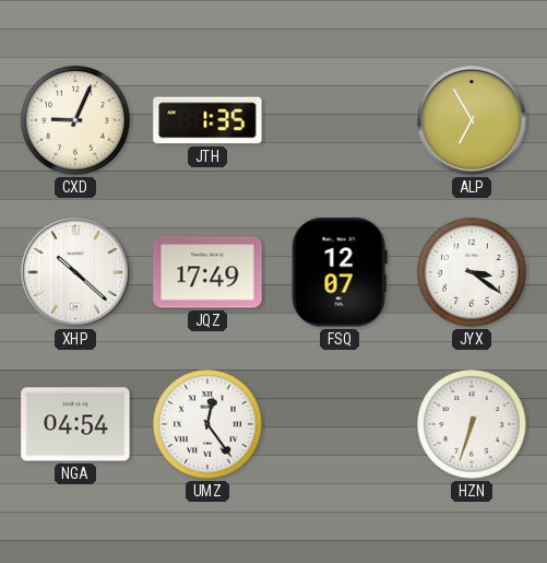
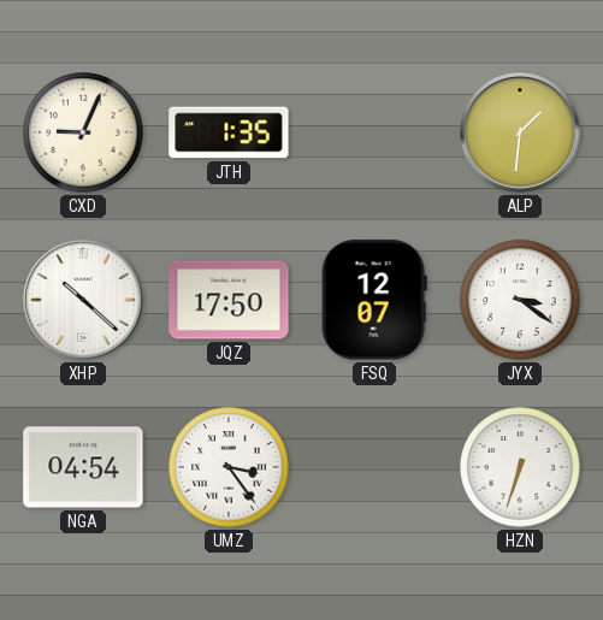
ALP: 6:55 -> 1:31 (521, 134)
JQZ: 17:49 -> 17:50 (229, 300)
UMZ: 12:24 -> 3:24 (229, 467)
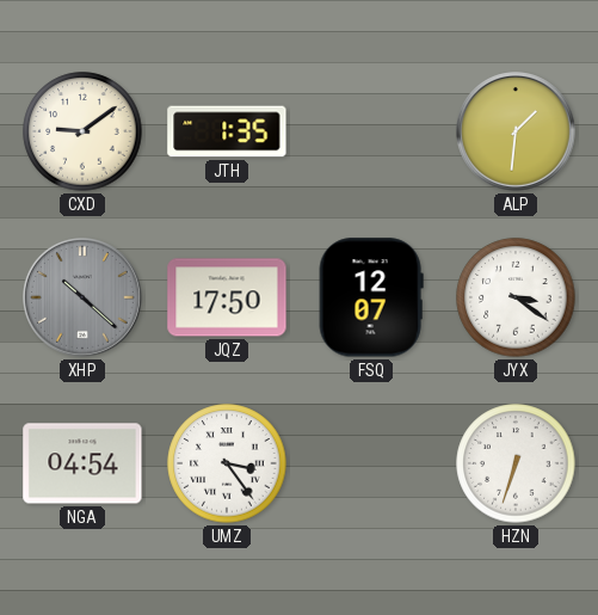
CXD: 9:04 -> 9:09 (82, 131)
XHP dial: white -> grey (84, 299)
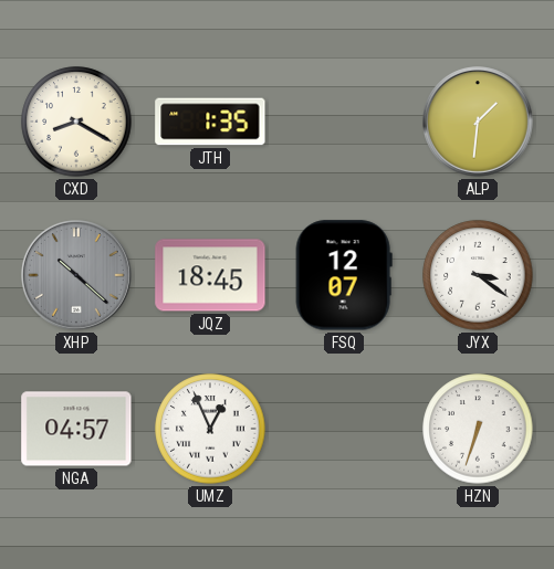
CXD: 9:09 -> 8:20 (76, 122)
JQZ: 17:50 -> 18:45 (210, 275)
NGA: 04:54 -> 04:57 (76, 429)
UMZ: 3:24 -> 12:56 (210, 429)
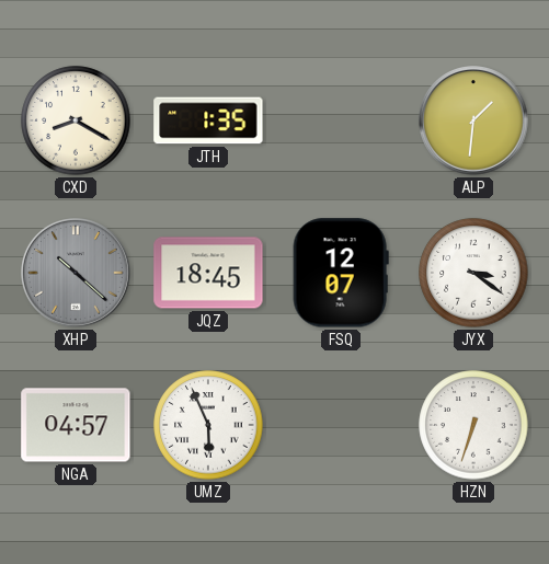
UMZ: 12:56 -> 5:56 (208, 425)
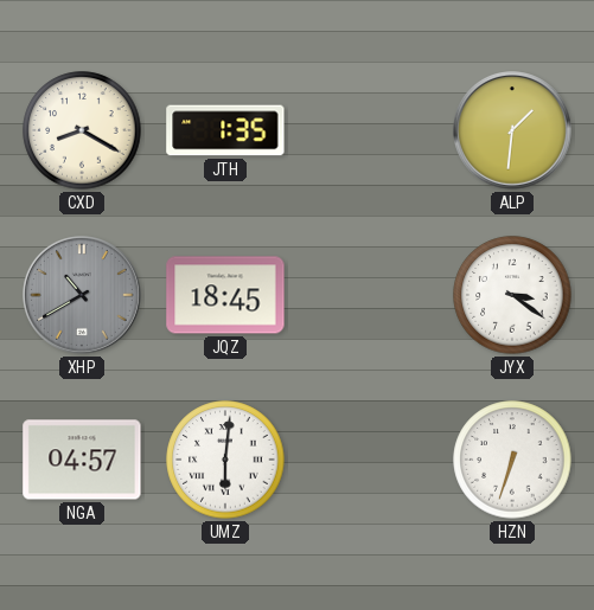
XHP: 10:22 -> 10:40 (83, 296)
FSQ: 12:07 -> none (341, 273)
UMZ: 5:56 -> 6:01 (225, 460)
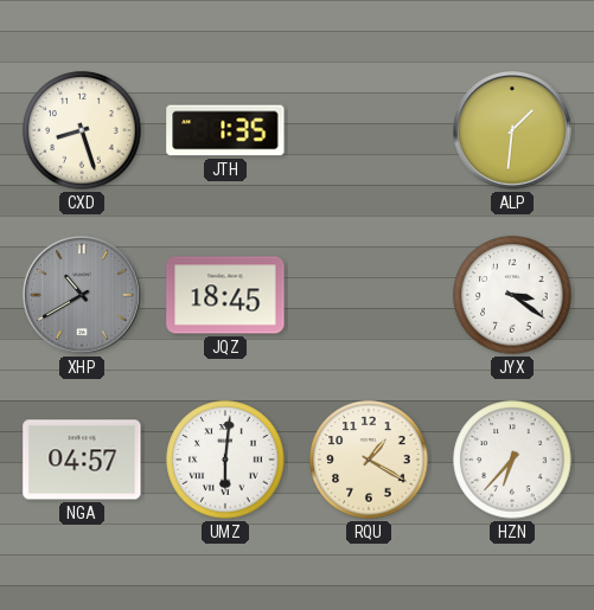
CXD: 8:20 -> 8:27 (82, 130)
RQU: none -> 1:20 (369, 460)
HZN: 6:33 -> 6:37 (512, 460)
